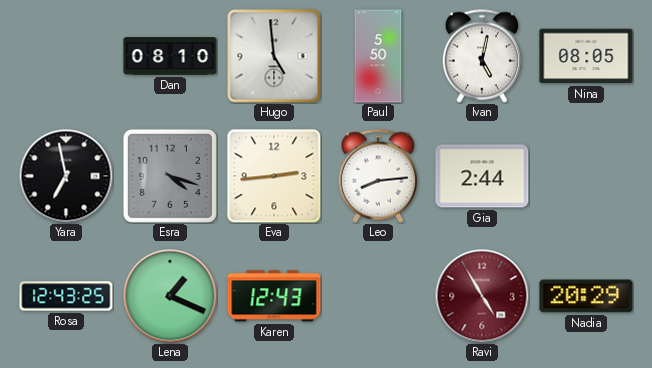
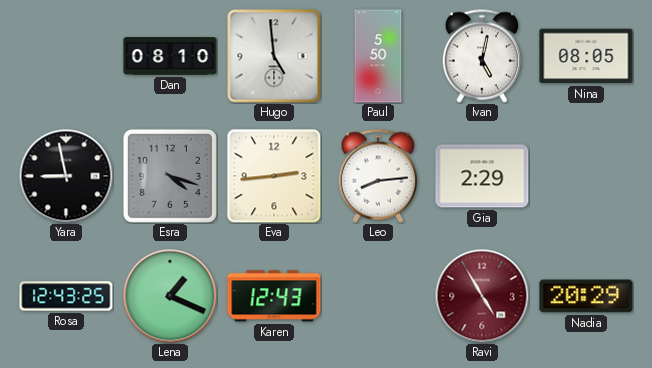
Yara: 6:58 -> 8:58 (66, 176)
Gia: 2:44 -> 2:29 (482, 176)
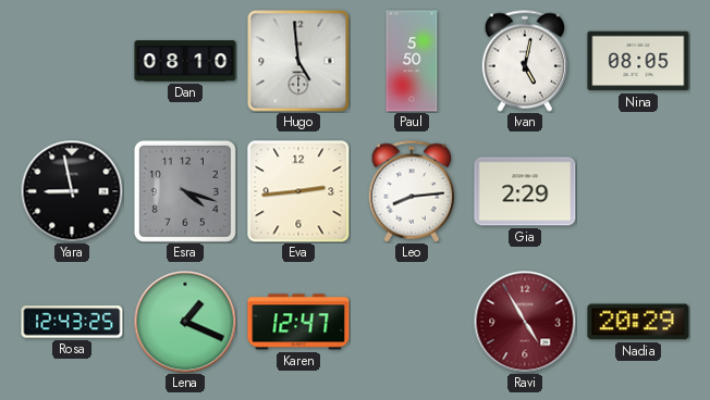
Karen: 12:43 -> 12:47 (298, 322)
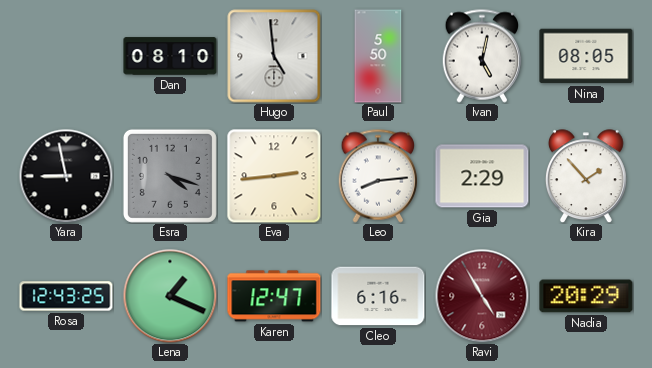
Kira: none -> 1:53 (586, 176)
Cleo: none -> 6:16 (378, 296)
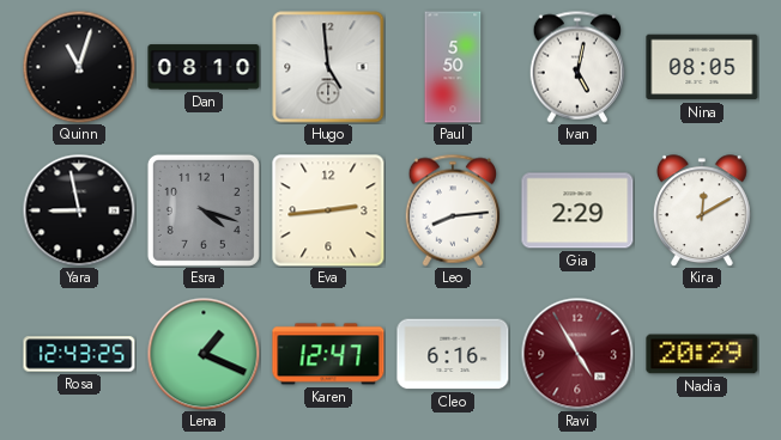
Quinn: none -> 11:03 (79, 67)
Kira: 1:53 -> 12:10 (702, 210)
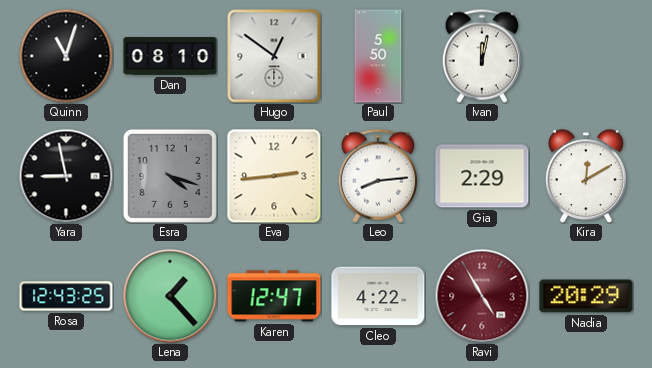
Hugo: 4:59 -> 12:51 (274, 56)
Ivan: 5:02 -> 12:02 (482, 56)
Nina: 08:05 -> none (702, 67)
Lena: 1:19 -> 1:23 (170, 296)
Cleo: 6:16 -> 4:22 (378, 296)
